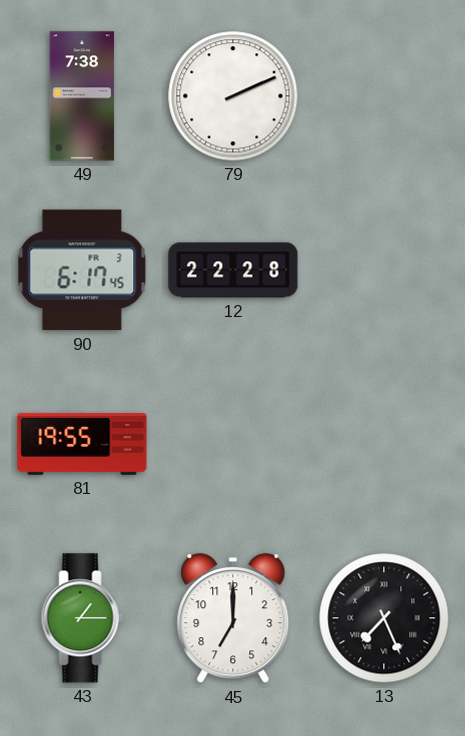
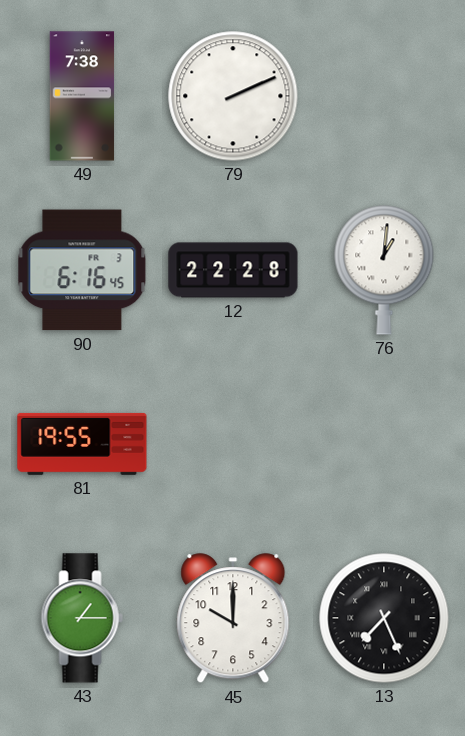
90: 6:17 -> 6:16 (82, 270)
76: none -> 1:01 (384, 270)
45: 7:00 -> 10:00 (233, 619)
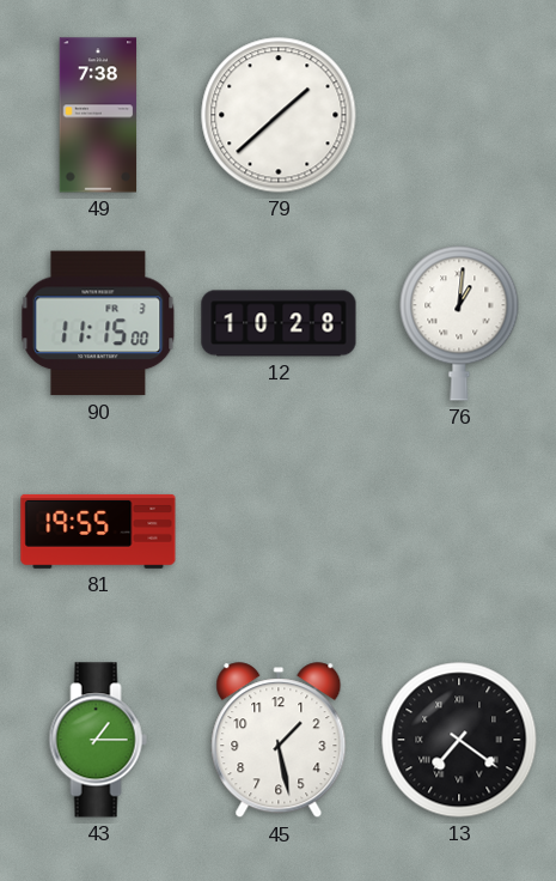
79: 2:11 -> 1:38 (279, 115)
90: 6:16 -> 11:15 (98, 323)
12: 22:28 -> 10:28 (279, 323)
45: 10:00 -> 1:28 (279, 741)
13: 7:26 -> 7:21 (459, 740)
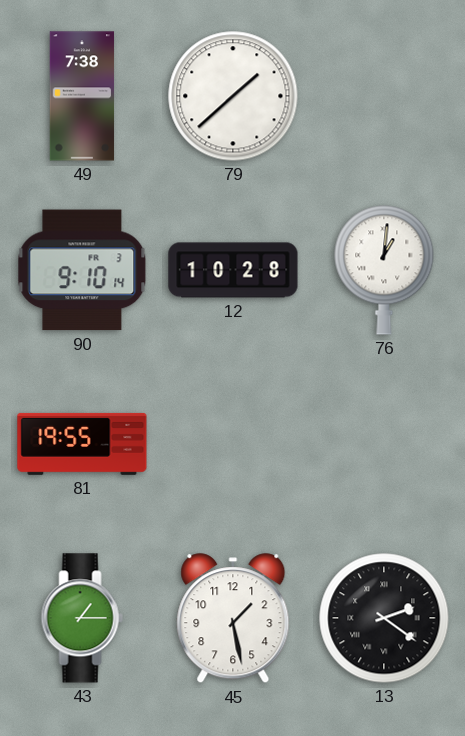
90: 11:15 -> 9:10 (82, 270)
13: 7:21 -> 2:21 (384, 618)
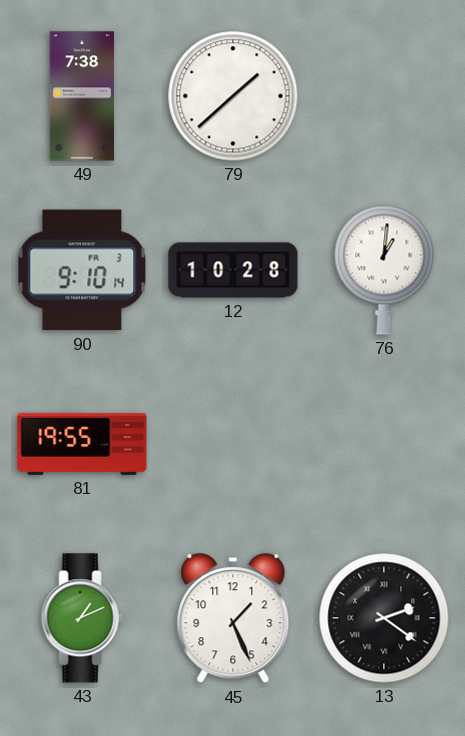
43: 1:15 -> 1:11 (82, 618)
45: 1:28 -> 1:26 (233, 619)
